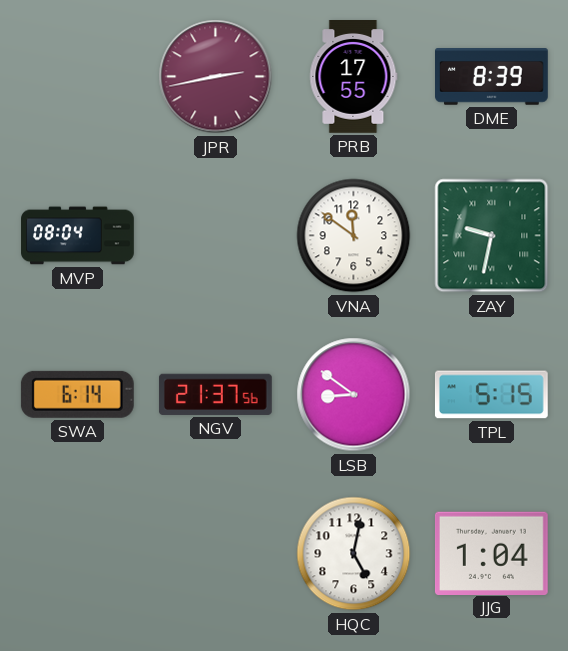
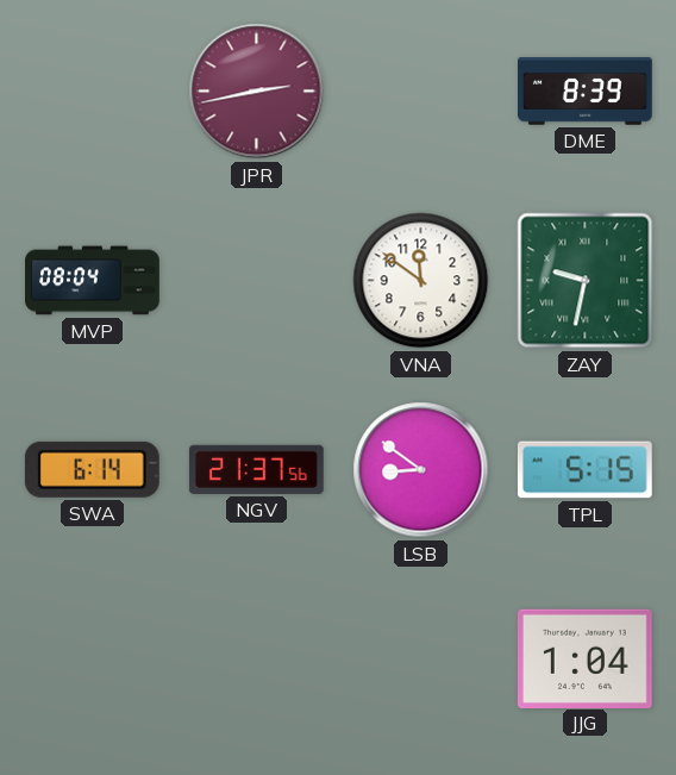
PRB: 17:55 -> none (354, 77)
HQC: 5:02 -> none (354, 554)
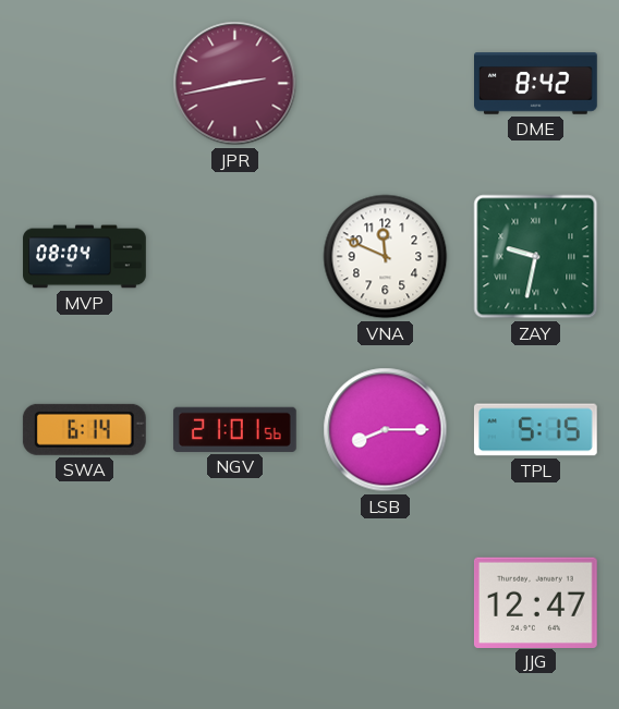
DME: 8:39 -> 8:42 (536, 84)
VNA: 11:51 -> 11:49 (386, 257)
NGV: 21:37 -> 21:01 (234, 429)
LSB: 8:51 -> 8:15 (386, 430)
JJG: 1:04 -> 12:47 (535, 602)
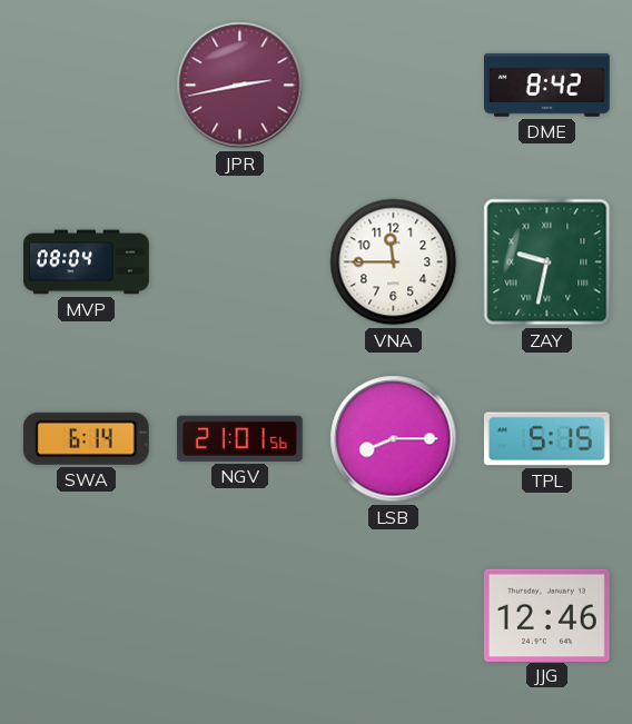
VNA: 11:49 -> 11:45 (394, 262)
JJG: 12:47 -> 12:46 (546, 615)
